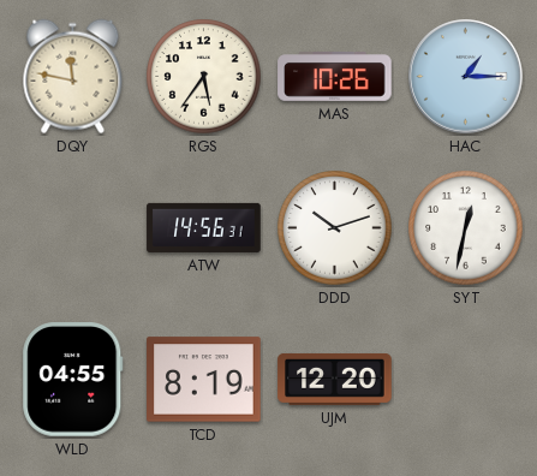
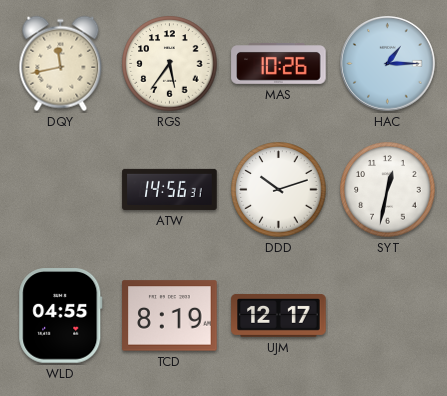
DQY: 11:47 -> 11:43 (61, 64)
UJM: 12:20 -> 12:17 (279, 315)
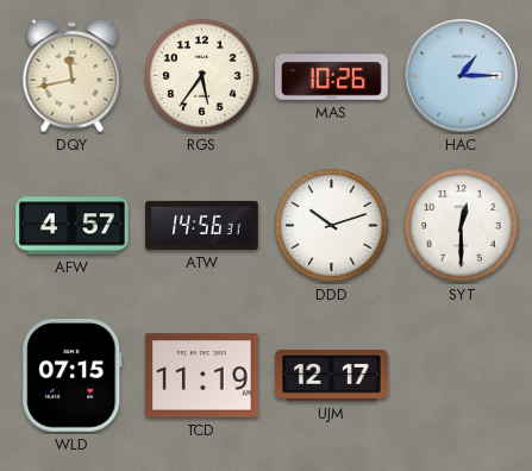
AFW: none -> 4:57 (73, 226)
SYT: 12:32 -> 12:30 (462, 226)
WLD: 04:55 -> 07:15 (73, 376)
TCD: 8:19 -> 11:19 (202, 376)
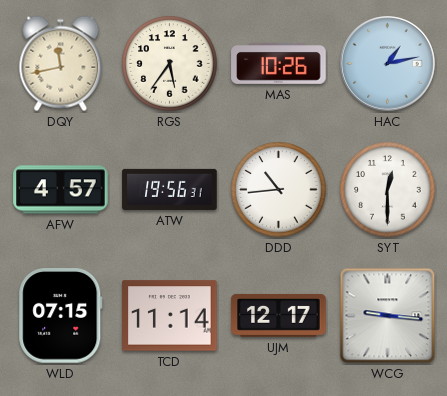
HAC: 1:15 -> 1:13 (388, 64)
ATW: 14:56 -> 19:56 (170, 189)
DDD: 10:12 -> 10:44 (279, 190)
TCD: 11:19 -> 11:14 (170, 316)
WCG: none -> 9:16 (388, 316)
